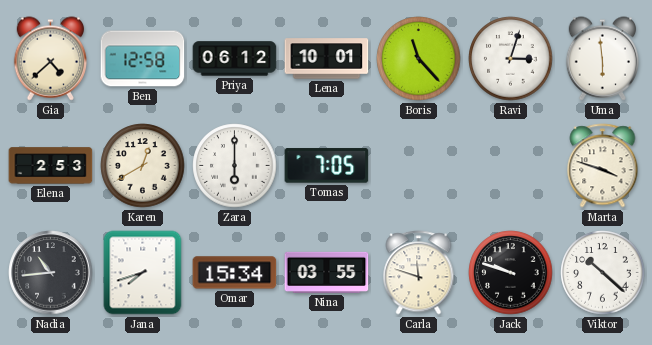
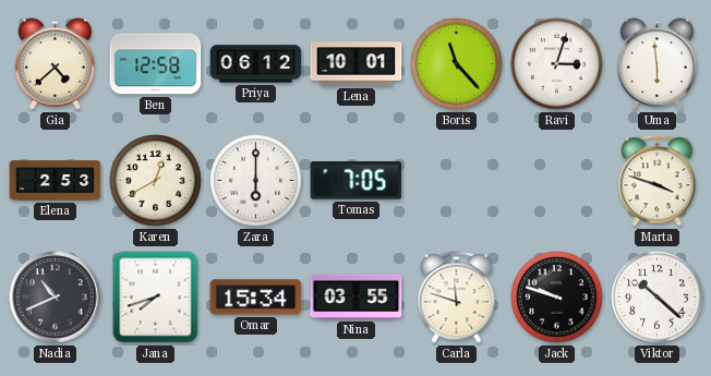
Nadia: 10:44 -> 10:41 (56, 298)
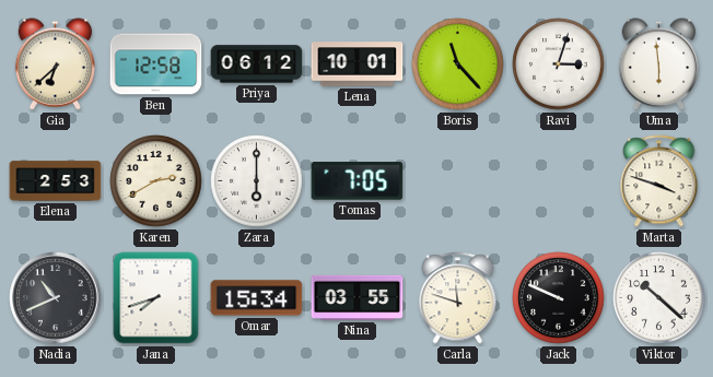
Gia: 4:38 -> 6:38 (55, 64)
Karen: 12:40 -> 2:40 (156, 181)
Jack: 9:48 -> 9:49 (559, 298)
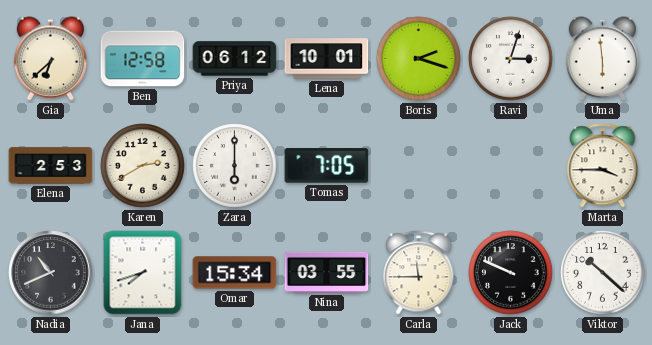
Boris: 11:23 -> 2:18 (419, 59)
Marta: 3:48 -> 3:45 (603, 166)
Carla: 11:48 -> 11:45 (419, 273)
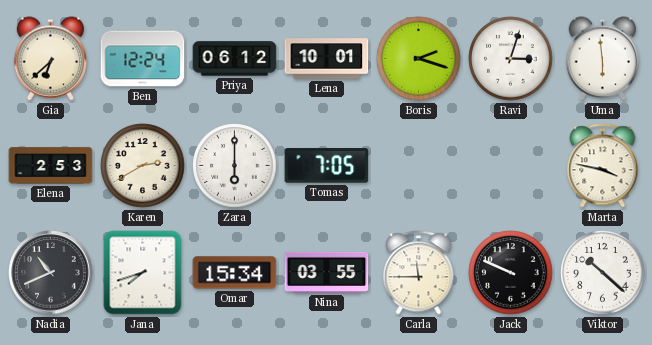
Ben: 12:58 -> 12:24 (143, 59)
Marta: 3:45 -> 3:47 (603, 166)
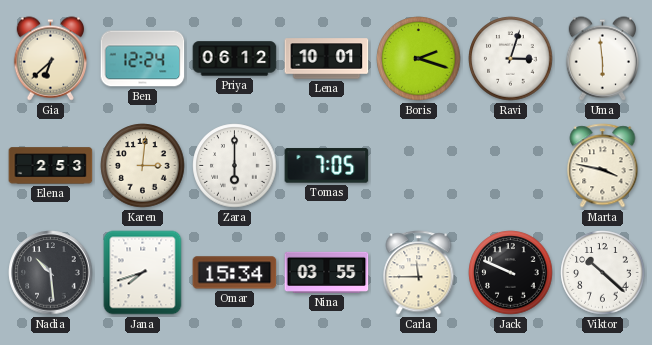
Karen: 2:40 -> 3:01 (143, 166)
Nadia: 10:41 -> 10:29 (51, 273)
